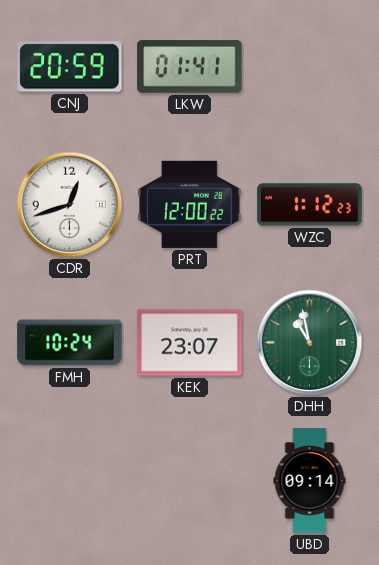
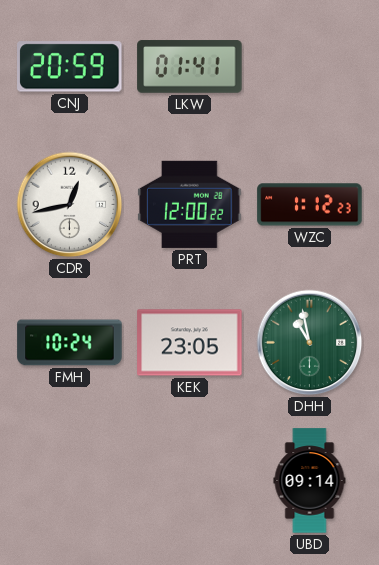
CDR: 12:42 -> 12:43 (70, 205)
KEK: 23:07 -> 23:05 (190, 343)
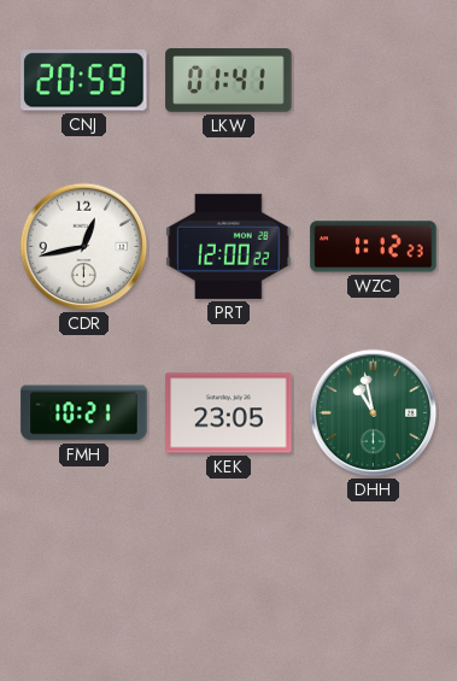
FMH: 10:24 -> 10:21 (84, 413)
UBD: 09:14 -> none (310, 481)
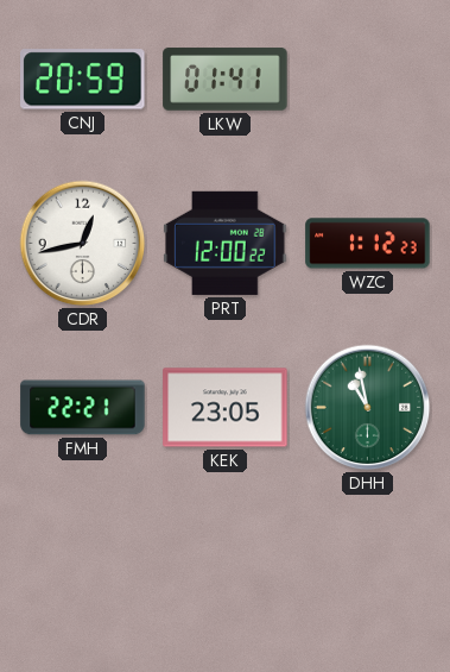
FMH: 10:21 -> 22:21 (83, 408)
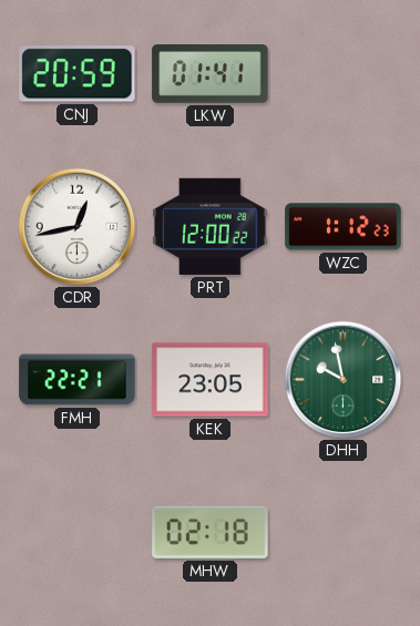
DHH: 10:58 -> 9:58 (344, 380)
MHW: none -> 02:18 (211, 532)
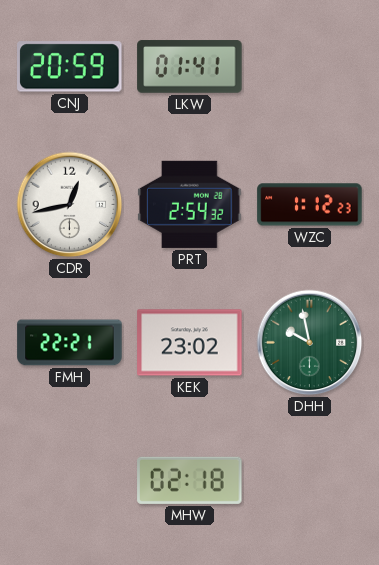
PRT: 12:00 -> 2:54 (190, 204)
KEK: 23:05 -> 23:02 (190, 343)
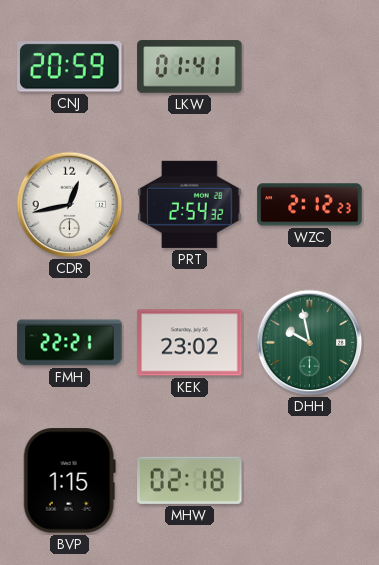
WZC: 1:12 -> 2:12 (310, 205)
BVP: none -> 1:15 (69, 481)
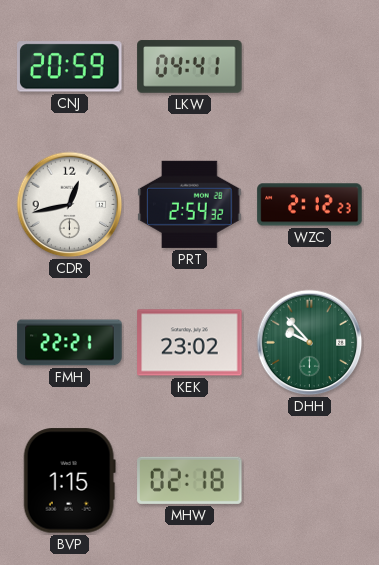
LKW: 01:41 -> 04:41 (190, 67)
DHH: 9:58 -> 9:53 (310, 343)
